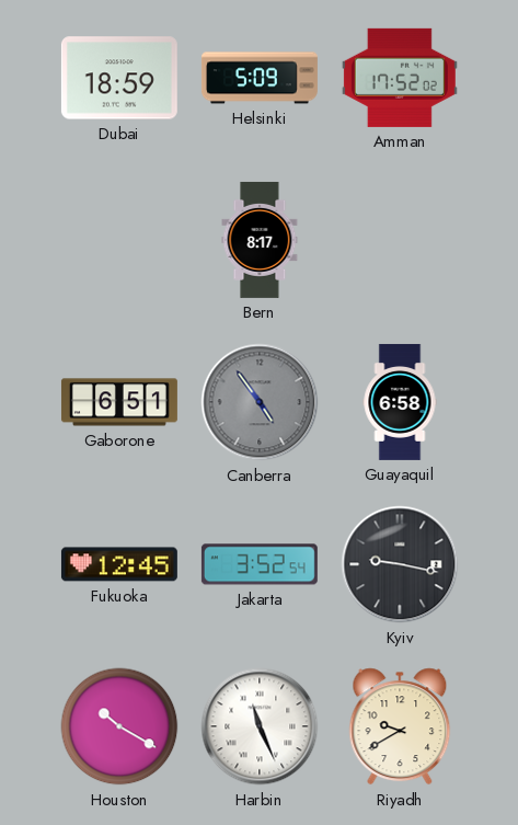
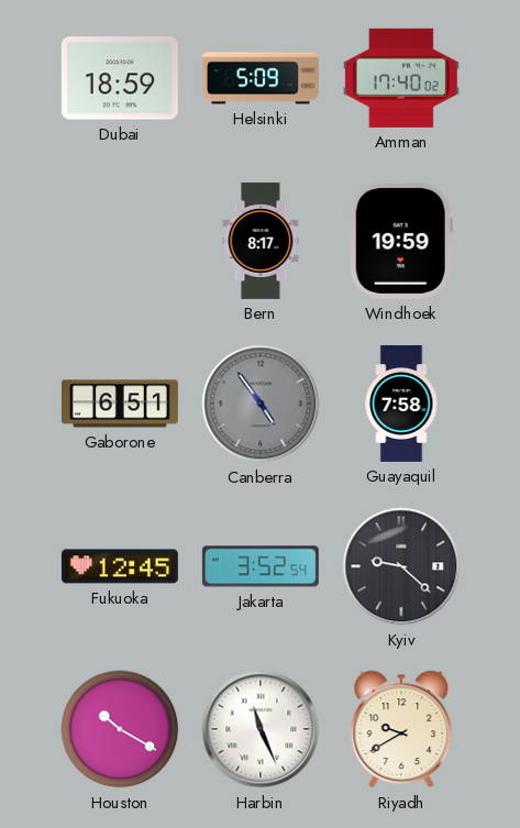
Amman: 17:52 -> 17:40 (401, 78)
Windhoek: none -> 19:59 (401, 241)
Guayaquil: 6:58 -> 7:58 (401, 404)
Kyiv: 9:17 -> 9:22 (401, 566)
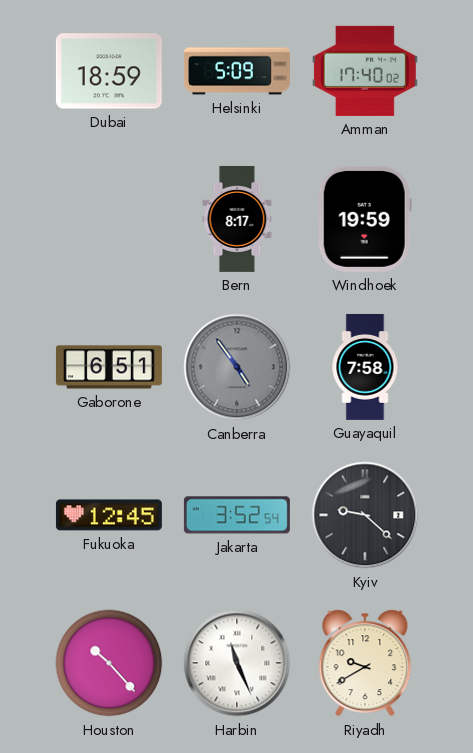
Houston: 10:20 -> 10:23 (109, 663)
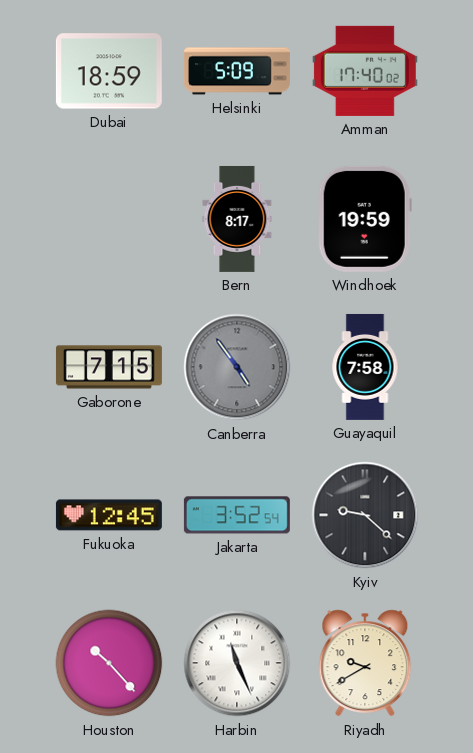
Gaborone: 6:51 -> 7:15 (109, 367)
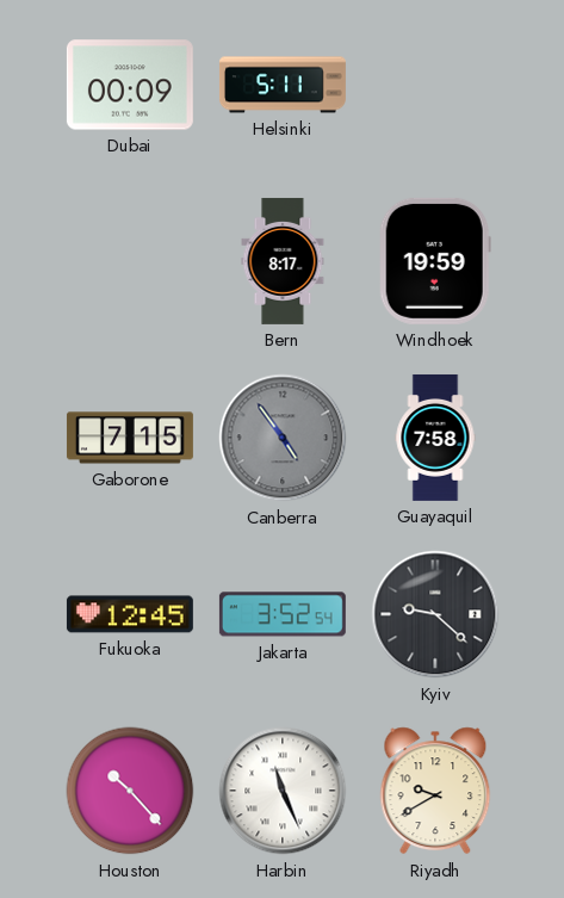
Dubai: 18:59 -> 00:09 (130, 85)
Helsinki: 5:09 -> 5:11 (283, 85)
Amman: 17:40 -> none (365, 71)
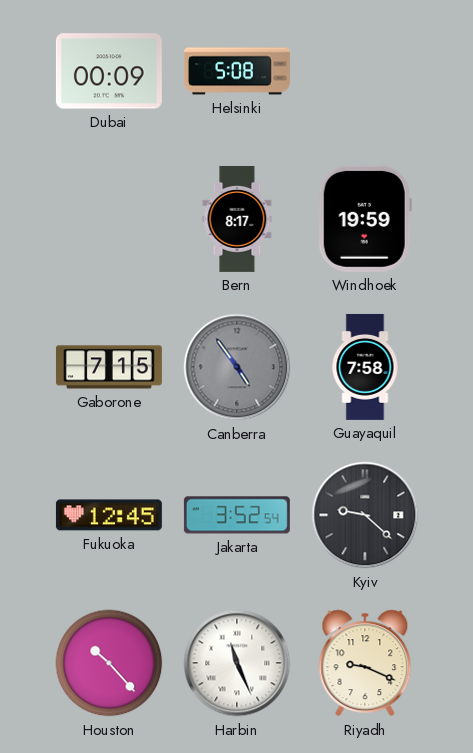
Helsinki: 5:11 -> 5:08 (237, 71)
Riyadh: 9:40 -> 9:19 (365, 663)
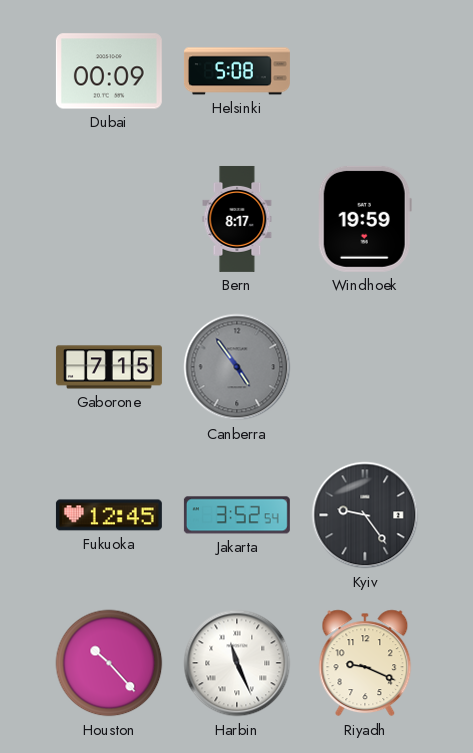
Guayaquil: 7:58 -> none (365, 367)
Kyiv: 9:22 -> 9:24 (365, 515)
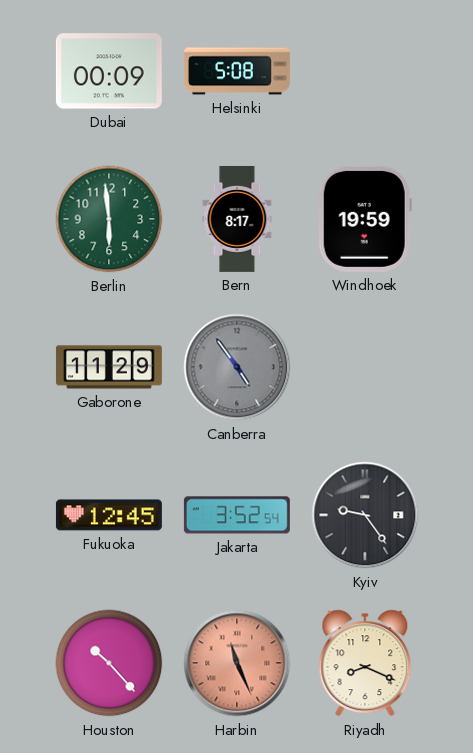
Berlin: none -> 5:59 (109, 219)
Gaborone: 7:15 -> 11:29 (109, 367)
Harbin dial: white -> salmon (237, 663)
Riyadh: 9:19 -> 8:19 (365, 663)
